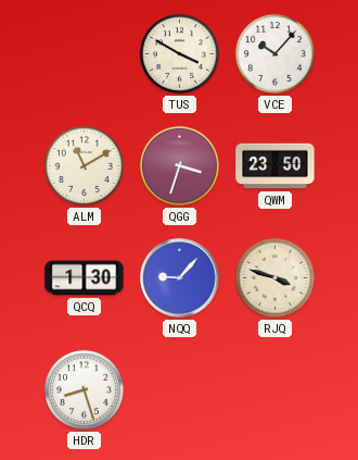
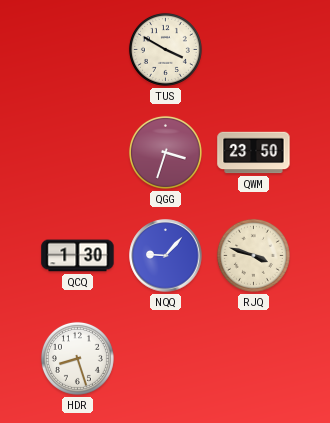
VCE: 10:07 -> none (274, 53)
ALM: 11:10 -> none (84, 165)
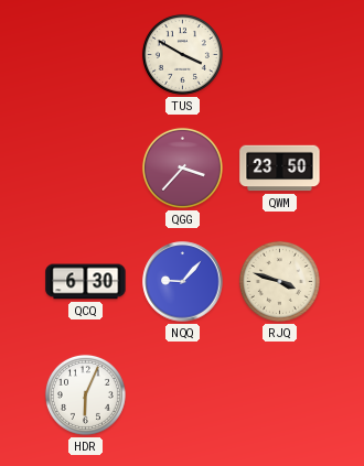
QGG: 3:33 -> 3:37 (182, 167)
QCQ: 1:30 -> 6:30 (86, 282)
HDR: 8:27 -> 6:04 (85, 394)
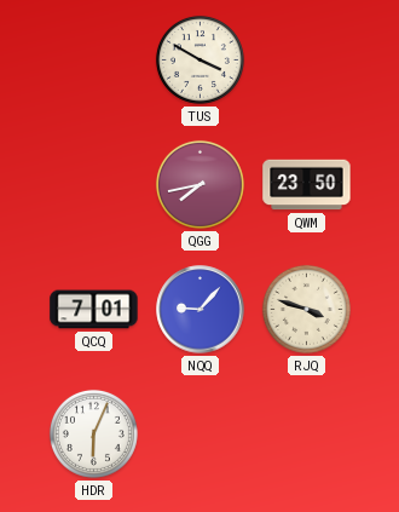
QGG: 3:37 -> 7:43 (199, 184)
QCQ: 6:30 -> 7:01 (94, 310)
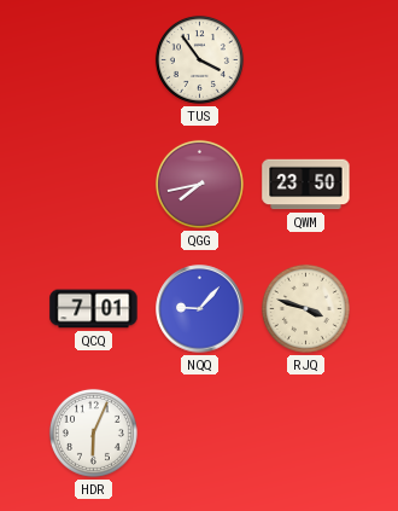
TUS: 3:50 -> 3:54 (199, 59)
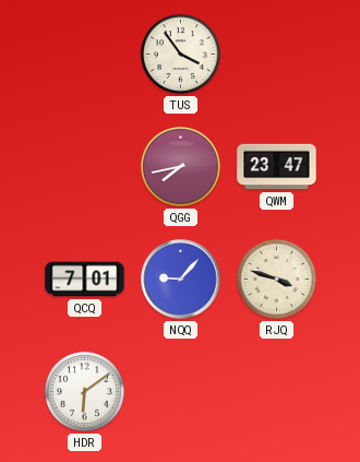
QWM: 23:50 -> 23:47 (277, 167)
HDR: 6:04 -> 6:09 (84, 391)
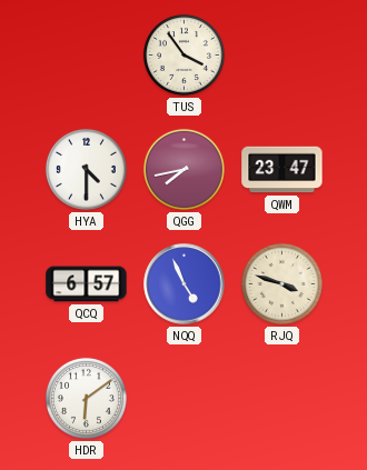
HYA: none -> 4:30 (86, 169)
QCQ: 7:01 -> 6:57 (87, 284)
NQQ: 9:07 -> 4:56 (185, 284)
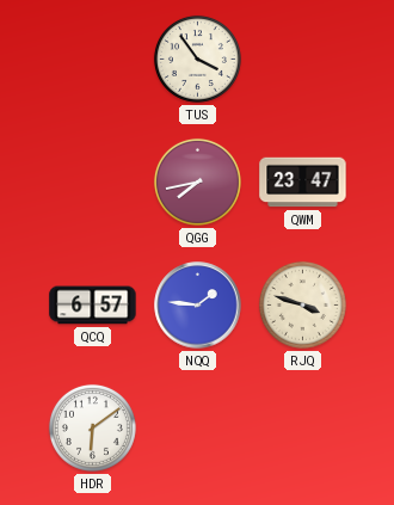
HYA: 4:30 -> none (86, 169)
NQQ: 4:56 -> 1:46 (198, 306)
